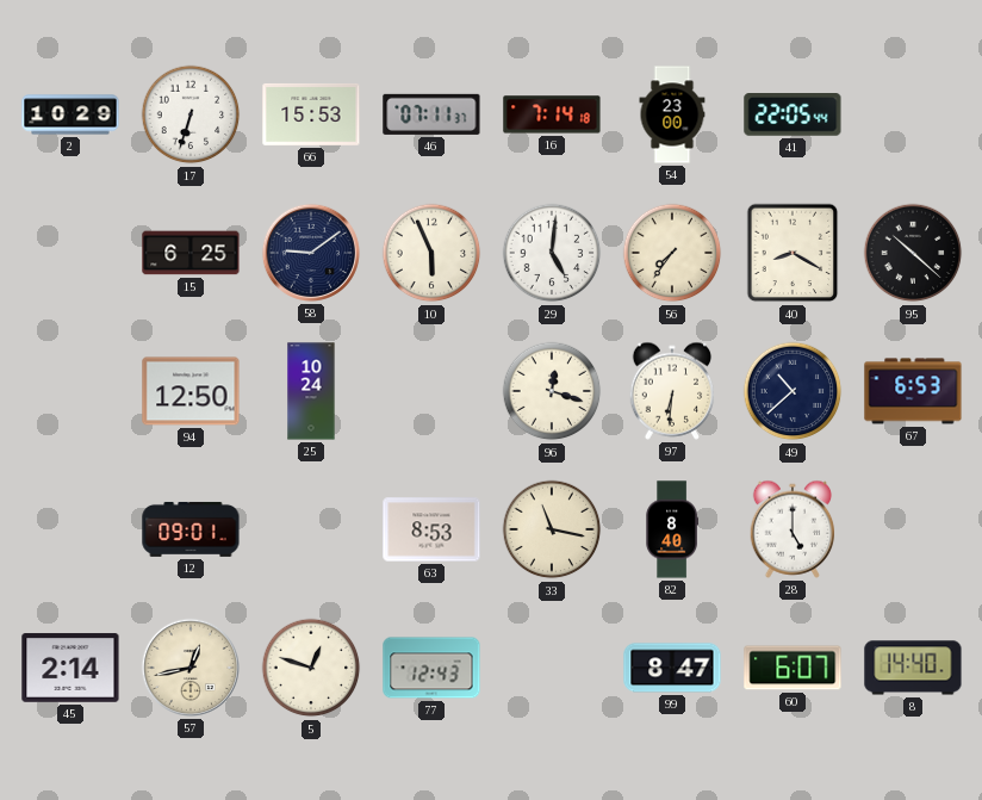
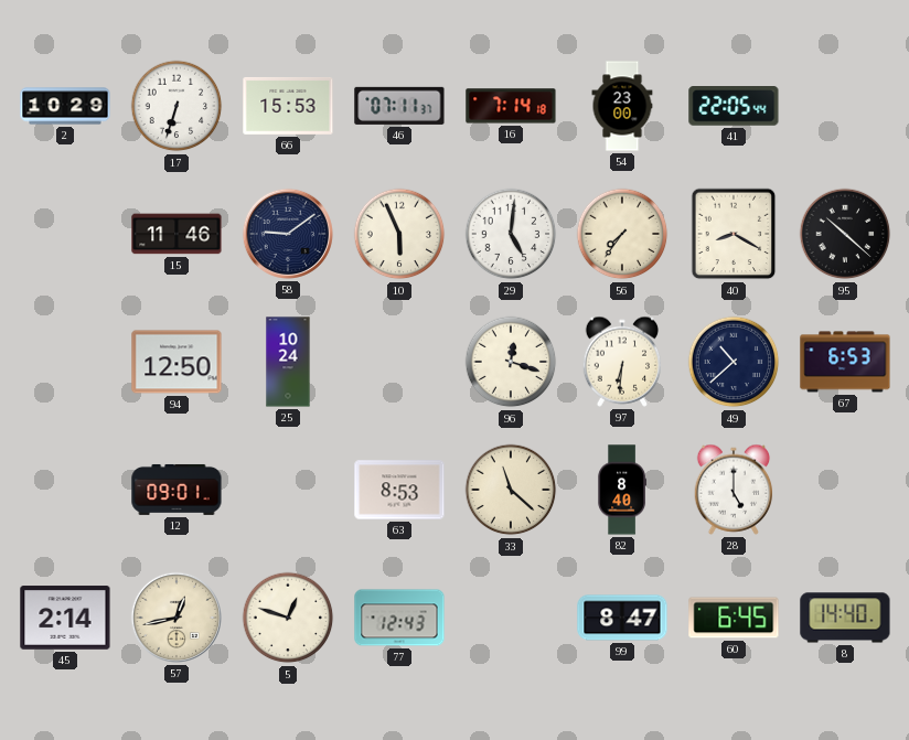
15: 6:25 -> 11:46 (177, 234)
33: 11:17 -> 11:22 (511, 490)
60: 6:07 -> 6:45 (734, 618)
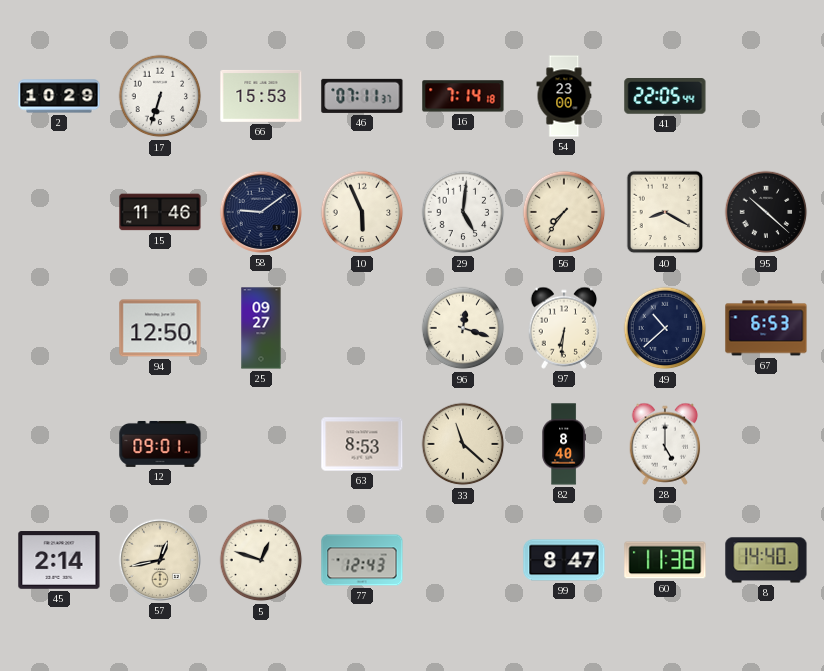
25: 10:24 -> 09:27 (261, 328)
60: 6:45 -> 11:38 (665, 560)
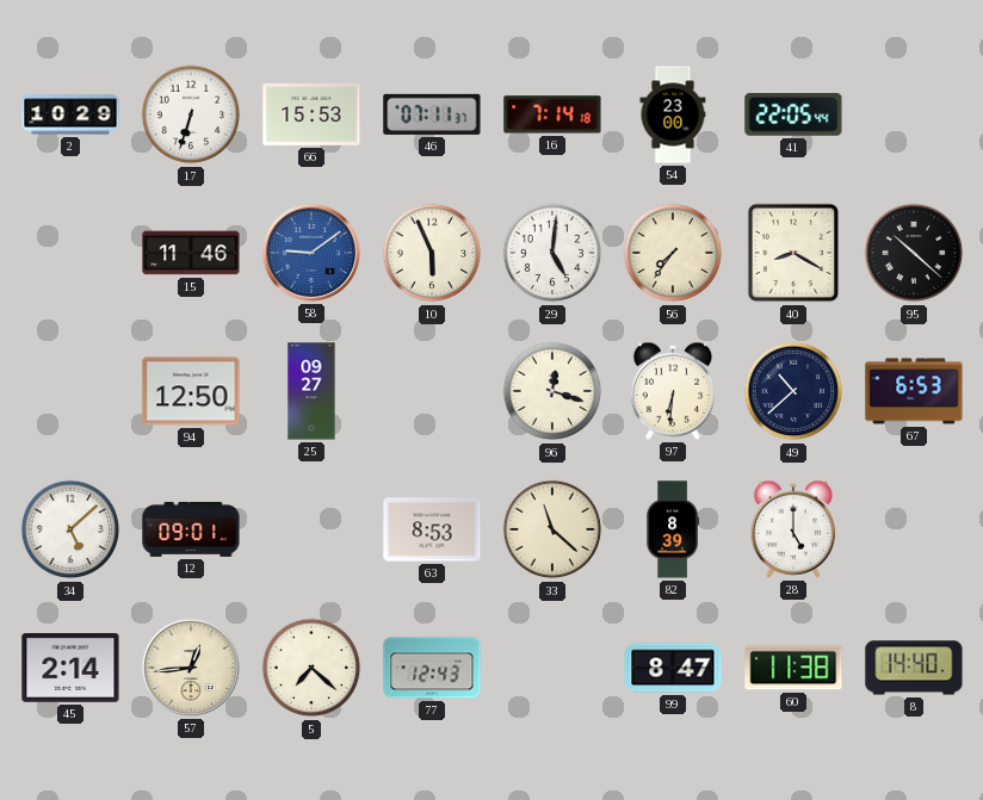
58 dial: navy -> blue (311, 253)
34: none -> 5:08 (70, 529)
82: 8:40 -> 8:39 (672, 529)
57: 12:43 -> 12:44 (191, 668)
5: 12:48 -> 7:22 (311, 668)
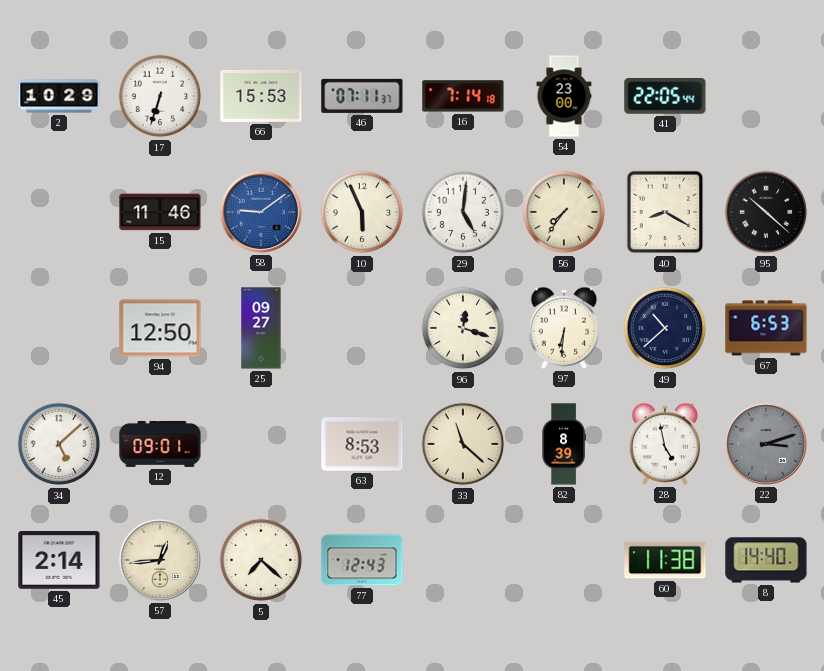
28: 5:00 -> 4:58 (665, 444)
22: none -> 3:12 (766, 444)
99: 8:47 -> none (673, 668)
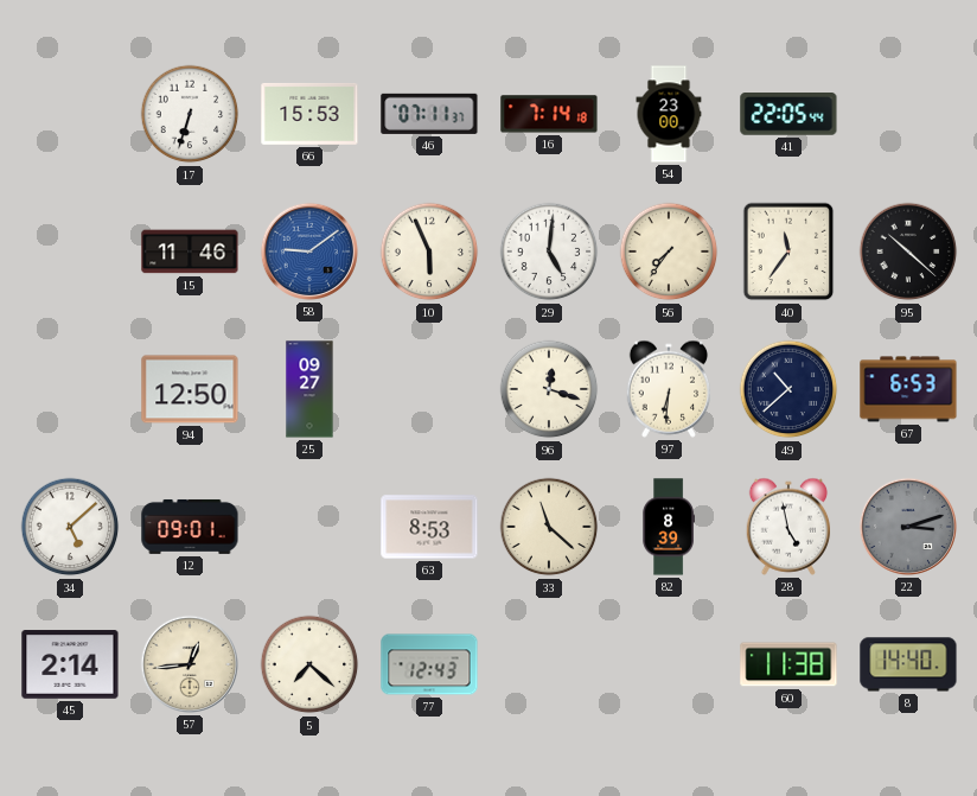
2: 10:29 -> none (59, 96)
40: 8:20 -> 11:36 (788, 251)
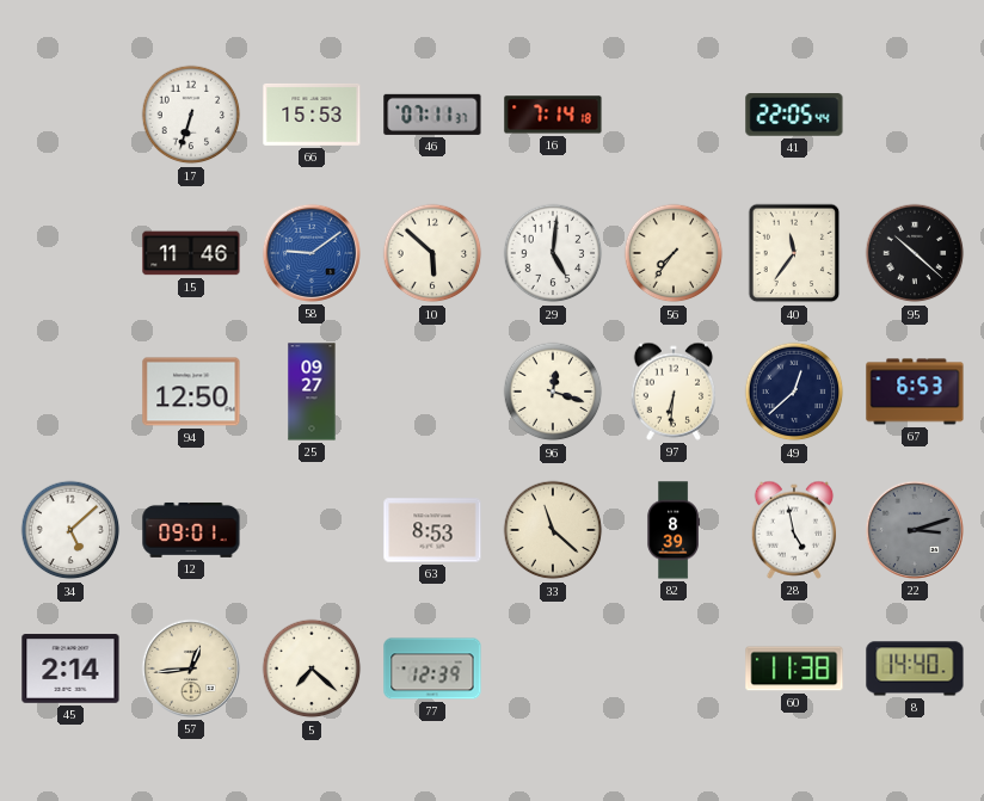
54: 23:00 -> none (669, 114)
10: 5:56 -> 5:52 (432, 253)
49: 10:38 -> 12:38 (794, 392)
77: 12:43 -> 12:39 (432, 668)
